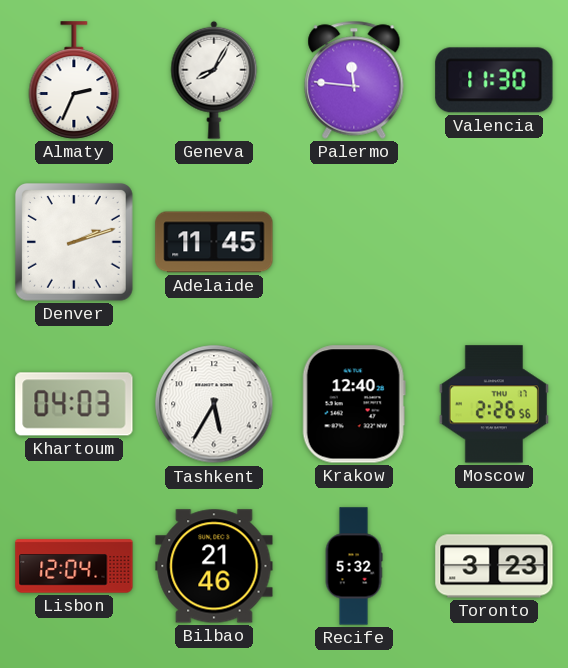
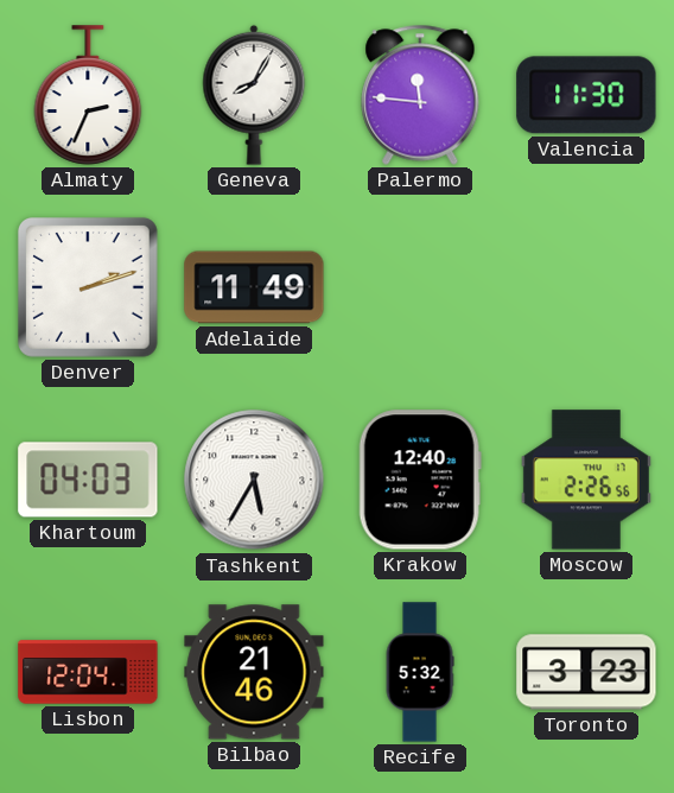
Adelaide: 11:45 -> 11:49 (254, 287)
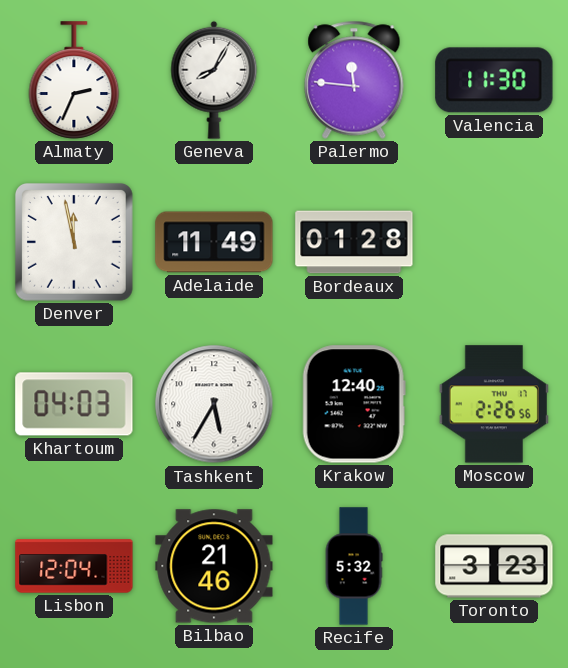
Denver: 2:12 -> 11:58 (74, 242)
Bordeaux: none -> 01:28 (354, 242)
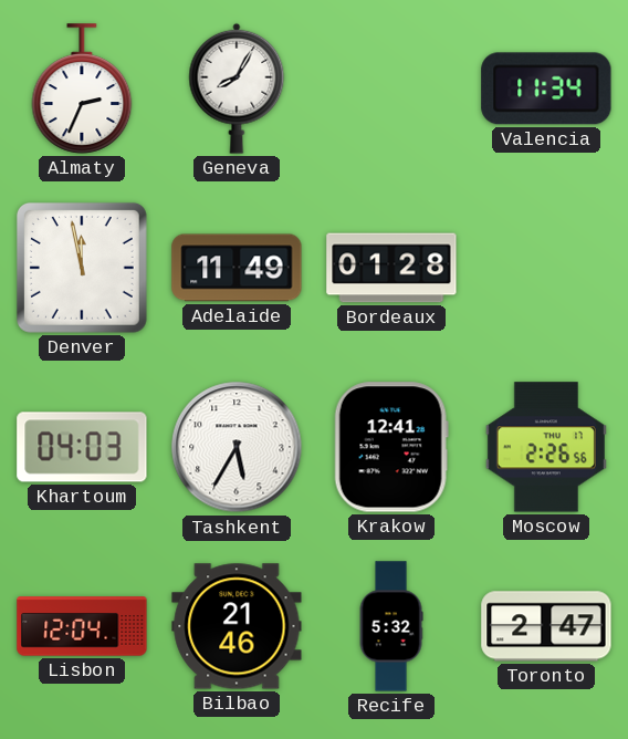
Palermo: 11:46 -> none (354, 80)
Valencia: 11:30 -> 11:34 (546, 89)
Krakow: 12:40 -> 12:41 (391, 447)
Toronto: 3:23 -> 2:47 (546, 626)
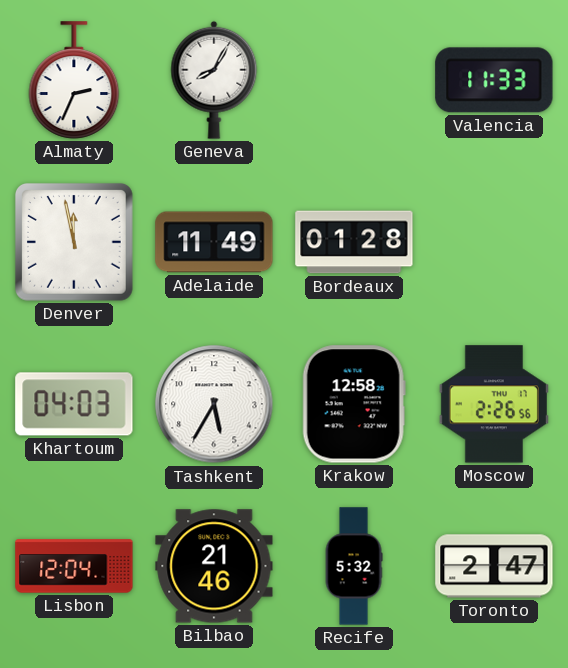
Valencia: 11:34 -> 11:33 (494, 80)
Krakow: 12:41 -> 12:58 (354, 404)
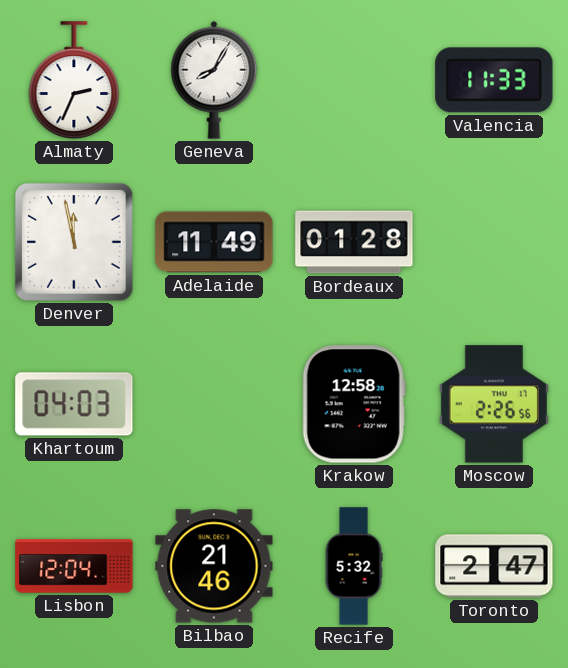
Tashkent: 5:35 -> none (214, 404)
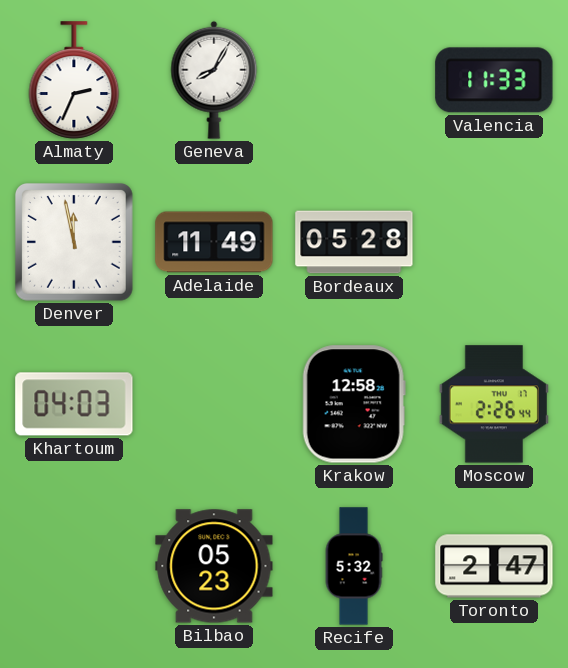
Bordeaux: 01:28 -> 05:28 (354, 242)
Moscow: 2:26:56 -> 2:26:44 (494, 404)
Lisbon: 12:04 -> none (74, 566)
Bilbao: 21:46 -> 05:23 (214, 566)
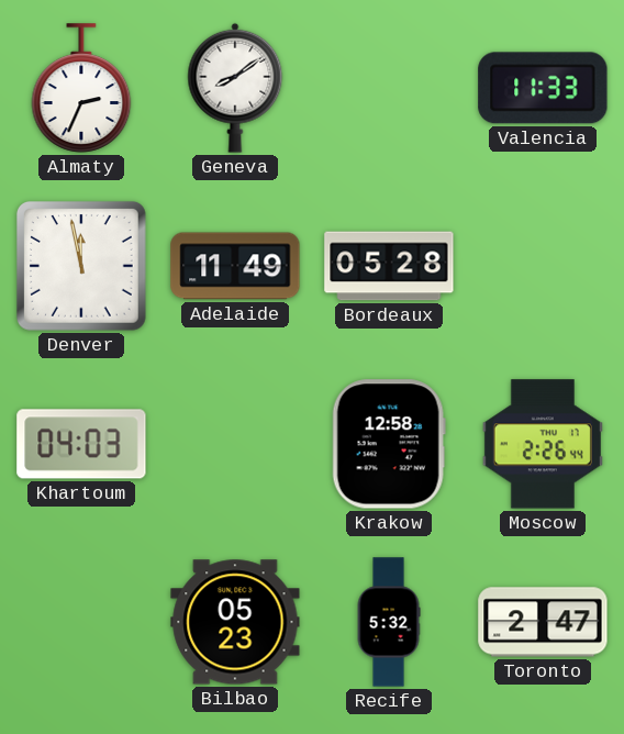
Geneva: 8:05 -> 8:09 (235, 88)
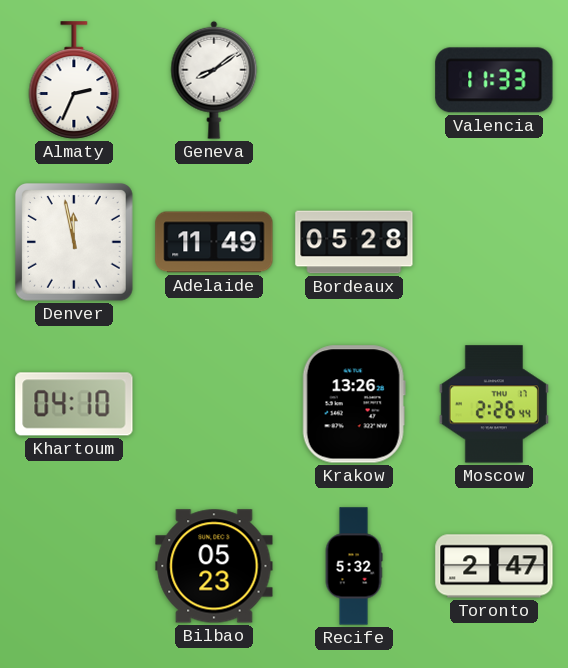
Khartoum: 04:03 -> 04:10 (74, 404)
Krakow: 12:58 -> 13:26 (354, 404)
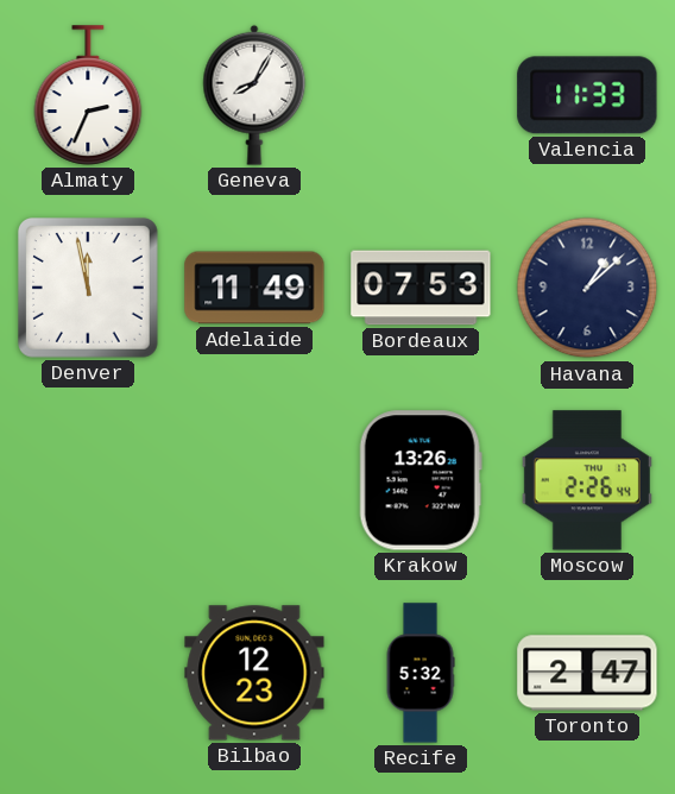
Geneva: 8:09 -> 8:05 (254, 95)
Bordeaux: 05:28 -> 07:53 (421, 288)
Havana: none -> 1:08 (587, 288)
Khartoum: 04:10 -> none (74, 404)
Bilbao: 05:23 -> 12:23 (254, 673)
